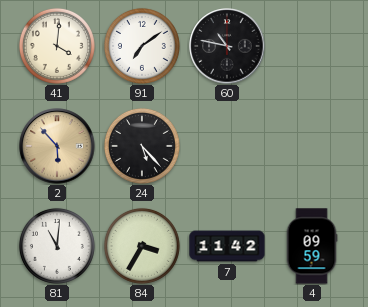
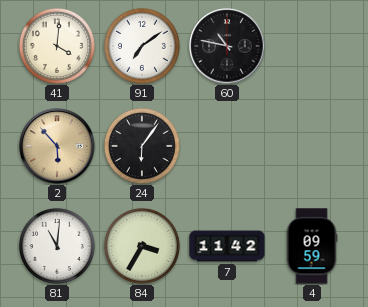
24: 5:23 -> 6:06 (142, 146)
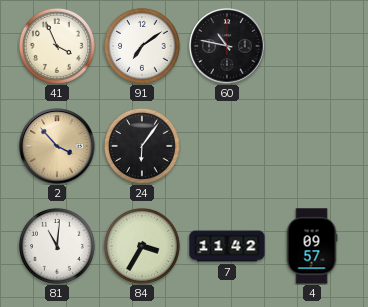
41: 4:01 -> 3:56 (57, 46)
2: 5:53 -> 3:53 (57, 146)
4: 09:59 -> 09:57 (312, 246)
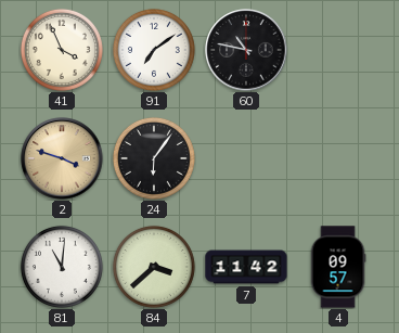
2: 3:53 -> 3:48 (62, 158)
84: 3:35 -> 3:38 (154, 267)
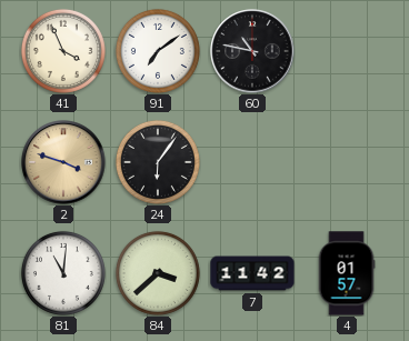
4: 09:57 -> 01:57 (347, 273)
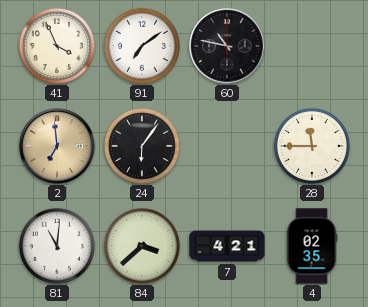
2: 3:48 -> 6:59 (57, 146)
28: none -> 11:45 (312, 146)
7: 11:42 -> 4:21 (227, 246)
4: 01:57 -> 02:35 (312, 246)
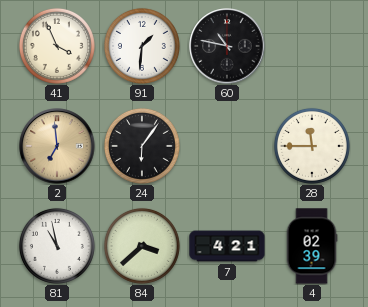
91: 7:09 -> 1:31 (142, 46)
81: 11:01 -> 10:58 (57, 246)
4: 02:35 -> 02:39 (312, 246)
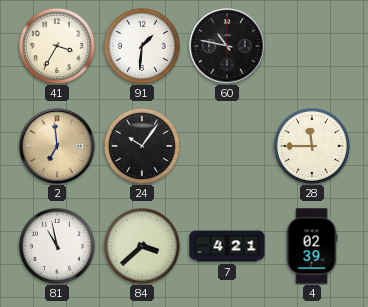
41: 3:56 -> 3:35 (57, 46)
24: 6:06 -> 10:06 (142, 146)
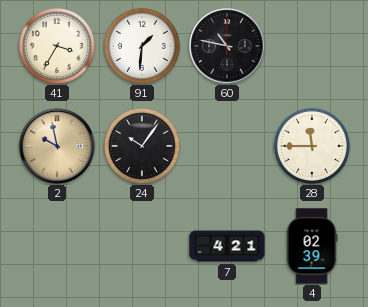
2: 6:59 -> 9:58 (57, 146)
81: 10:58 -> none (57, 246)
84: 3:38 -> none (142, 246)
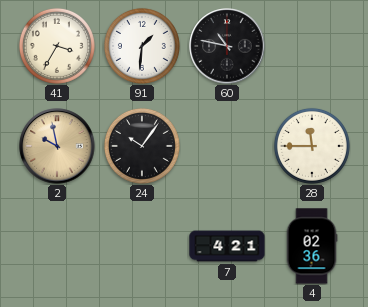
4: 02:39 -> 02:36 (312, 246)
